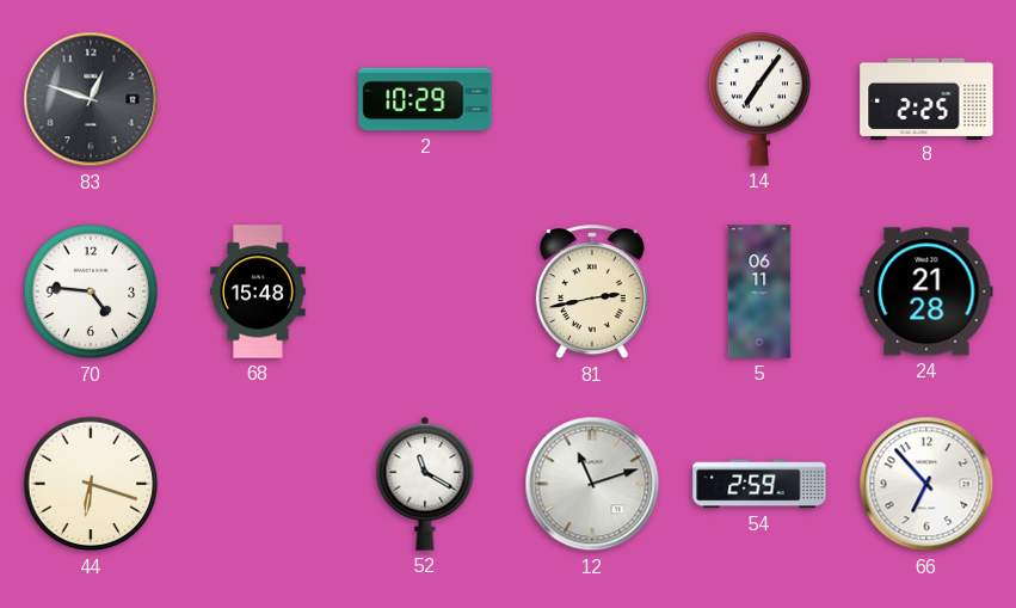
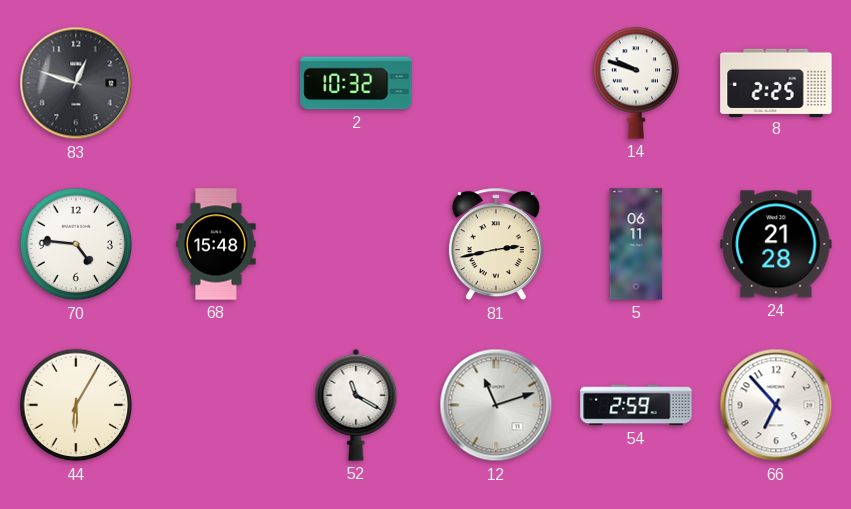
2: 10:29 -> 10:32 (356, 83)
14: 7:06 -> 9:48 (636, 83)
44: 6:18 -> 6:05 (76, 405)
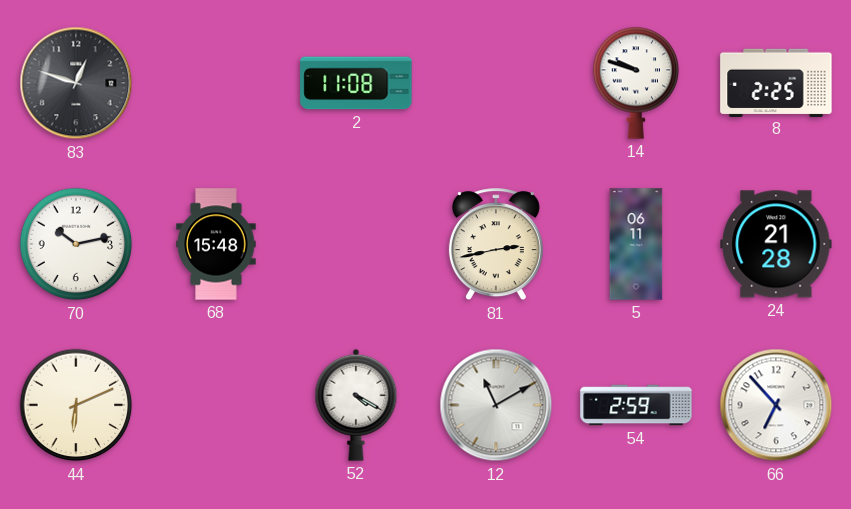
2: 10:32 -> 11:08 (356, 83)
70: 4:46 -> 10:13 (76, 244)
44: 6:05 -> 6:11 (76, 405)
52: 11:20 -> 4:20 (356, 405)
12: 11:12 -> 11:10 (496, 405)
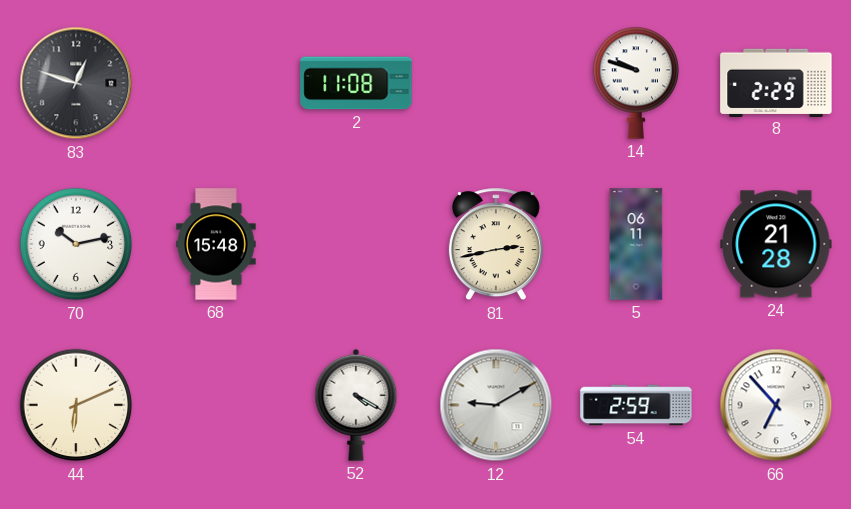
8: 2:25 -> 2:29 (776, 82)
12: 11:10 -> 9:10 (496, 405)
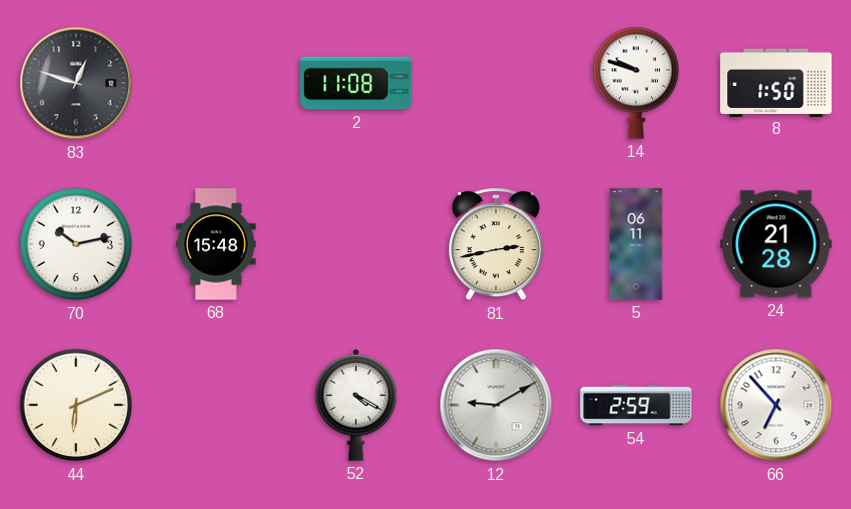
8: 2:29 -> 1:50 (776, 82)
